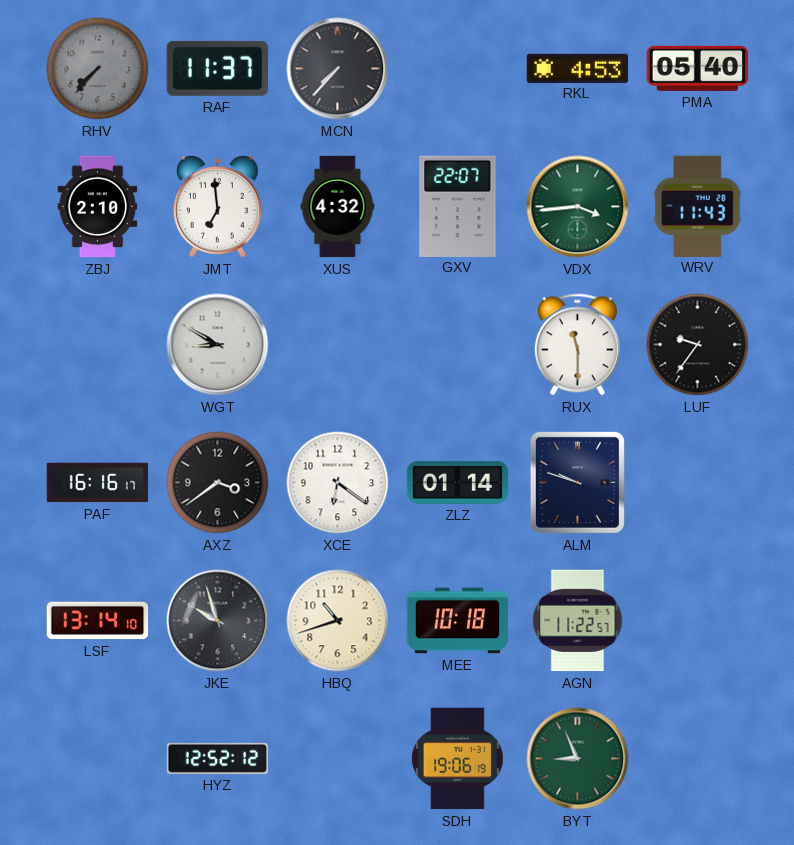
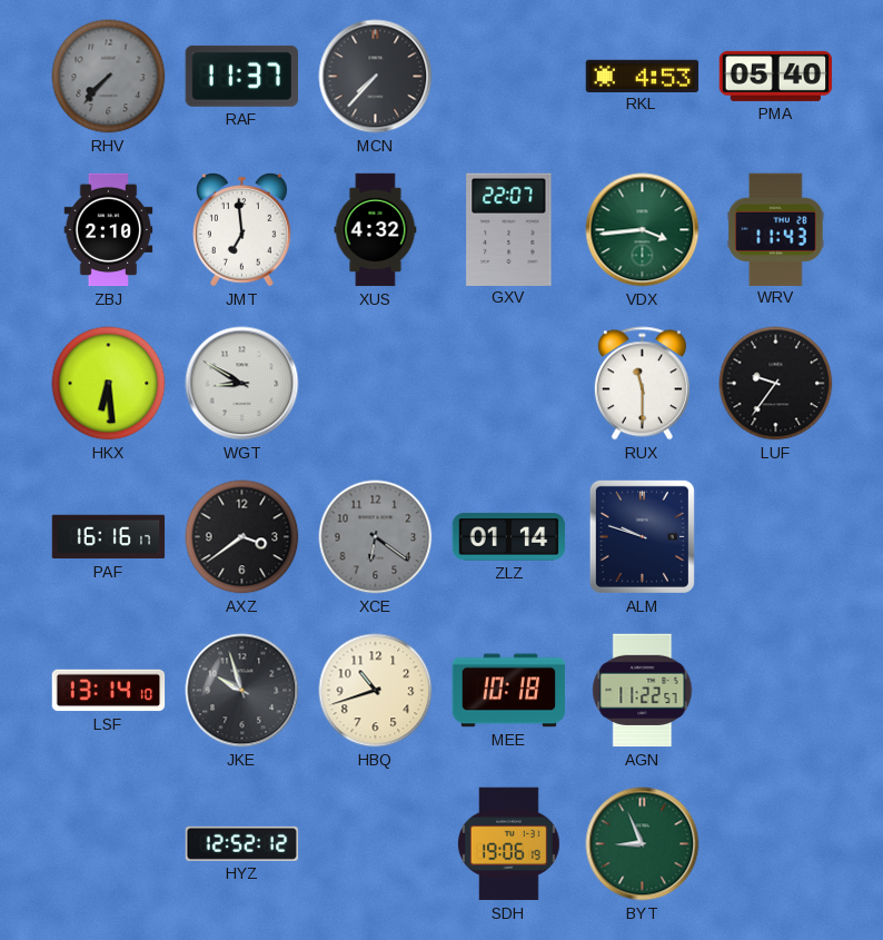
HKX: none -> 6:29 (109, 384)
XCE dial: white -> grey (376, 537)
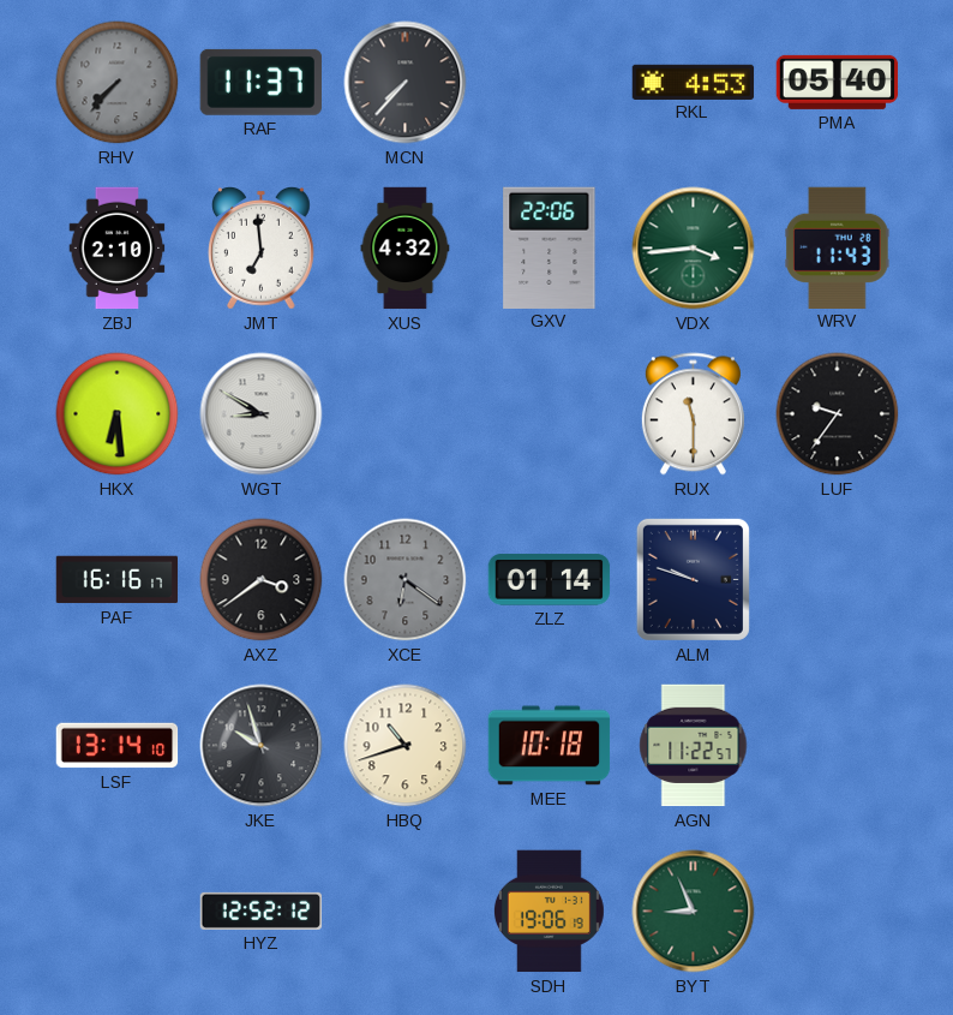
GXV: 22:07 -> 22:06 (550, 247)
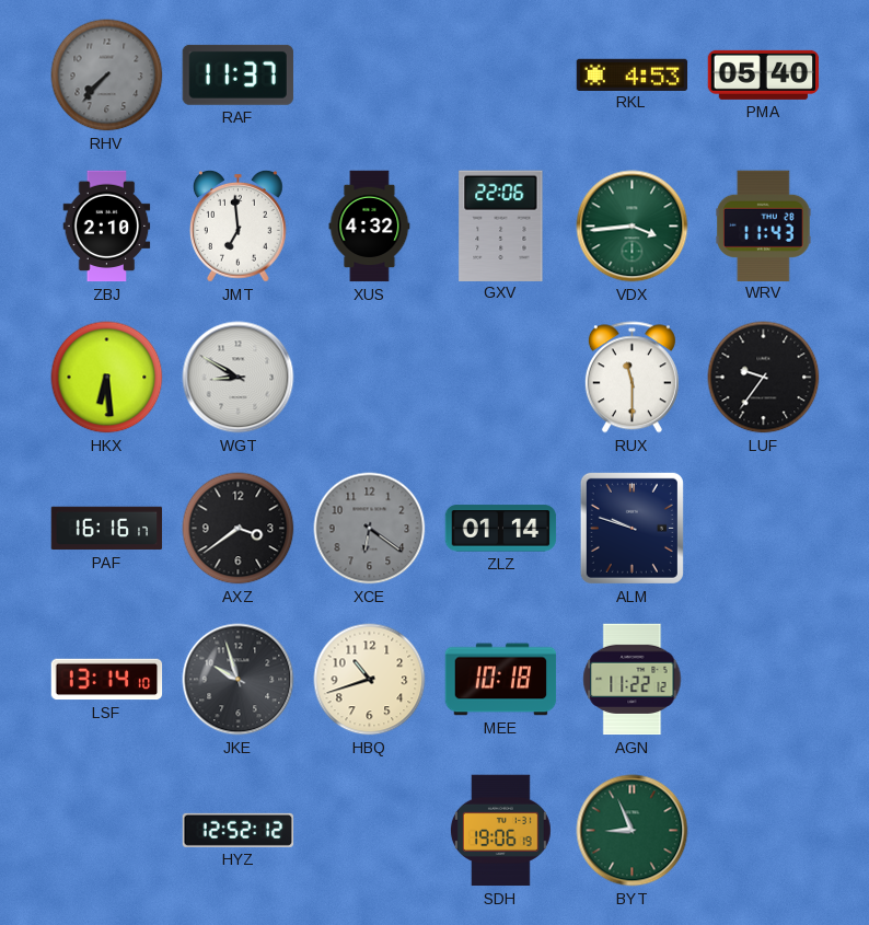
MCN: 7:37 -> none (406, 83)
AGN: 11:22:57 -> 11:22:12 (633, 680)
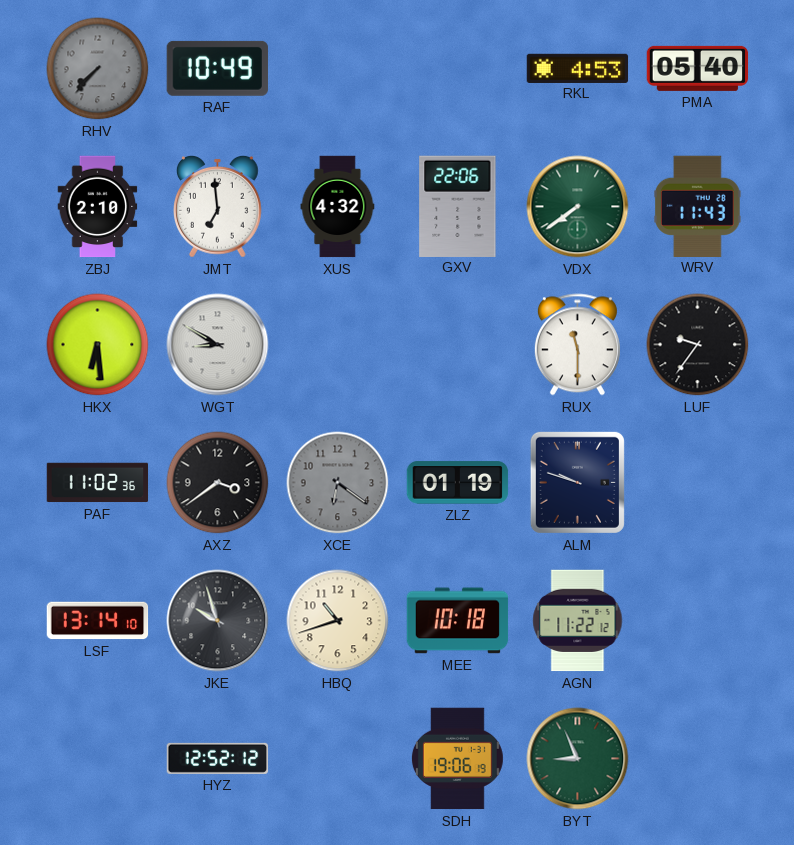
RAF: 11:37 -> 10:49 (217, 68)
VDX: 3:44 -> 7:39 (578, 207)
PAF: 16:16 -> 11:02 (98, 483)
ZLZ: 01:14 -> 01:19 (458, 483)
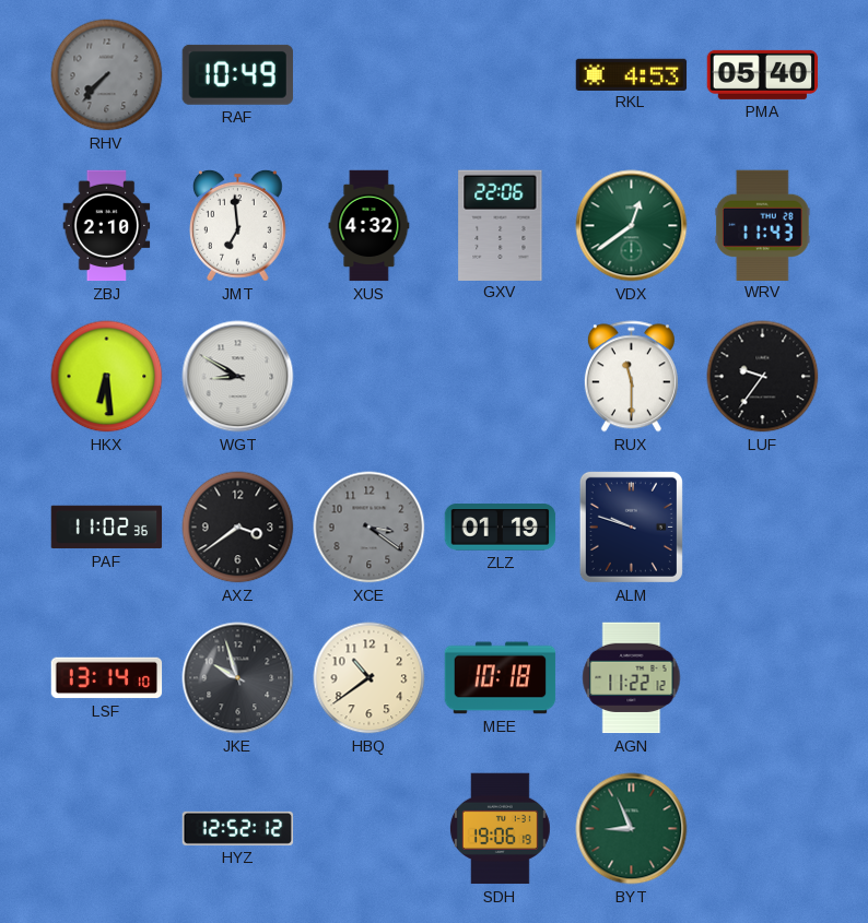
VDX: 7:39 -> 12:39 (632, 226)
XCE: 6:21 -> 3:21 (370, 528)
HBQ: 10:42 -> 10:39 (370, 678)
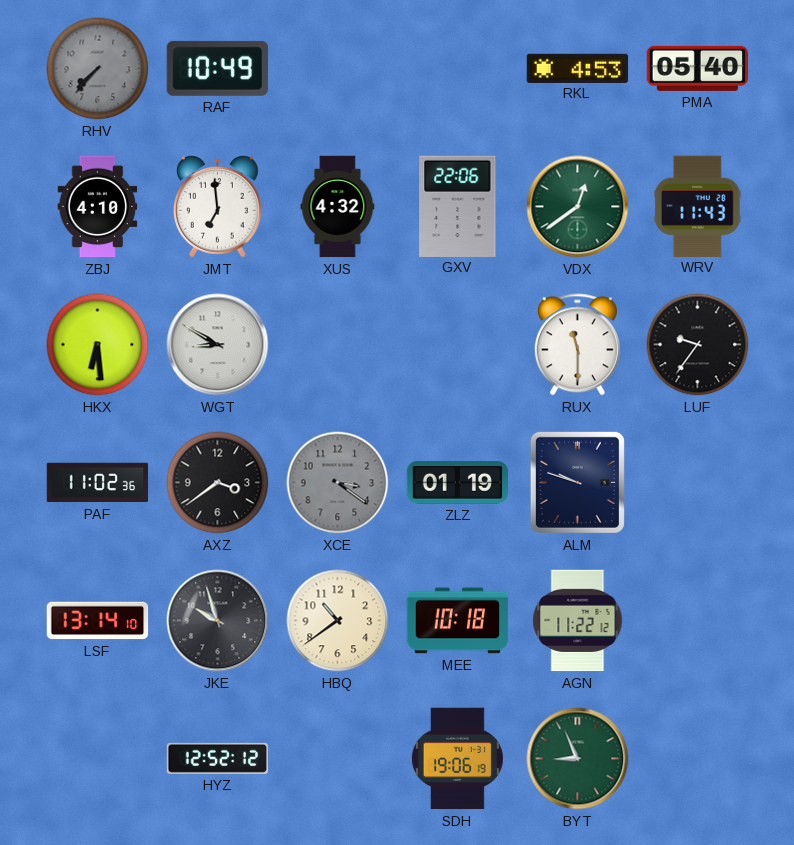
ZBJ: 2:10 -> 4:10 (98, 207)
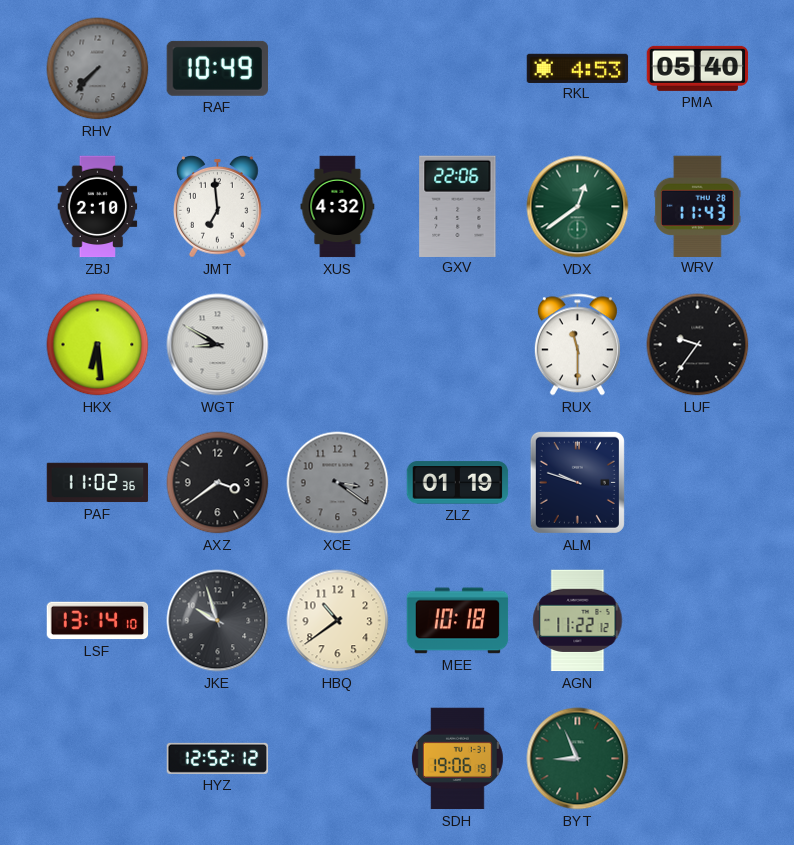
ZBJ: 4:10 -> 2:10 (98, 207)
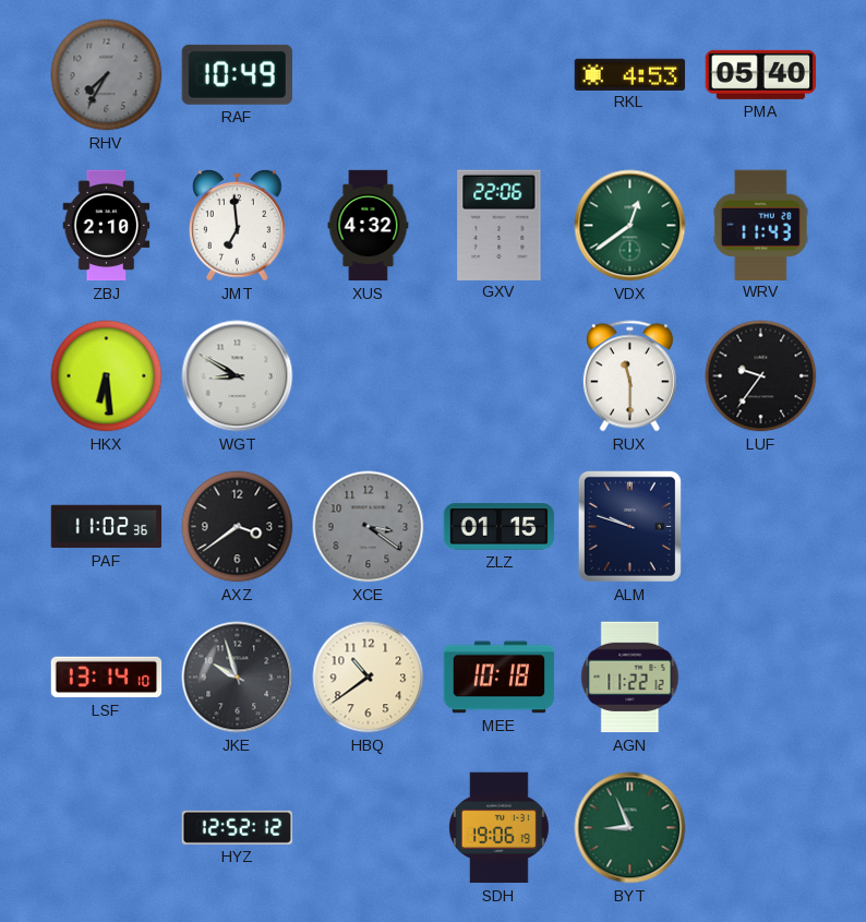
RHV: 7:37 -> 7:35 (107, 75)
ZLZ: 01:19 -> 01:15 (500, 527)
